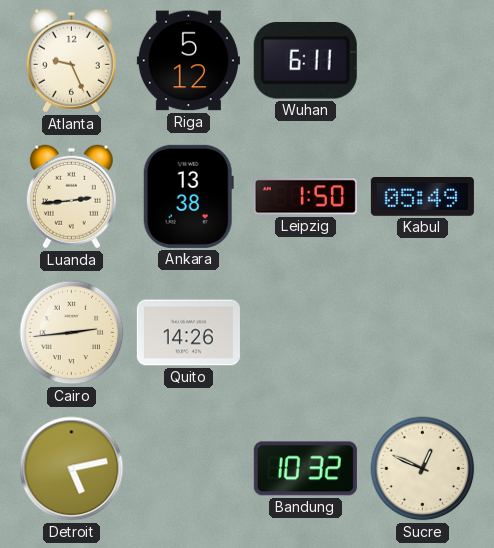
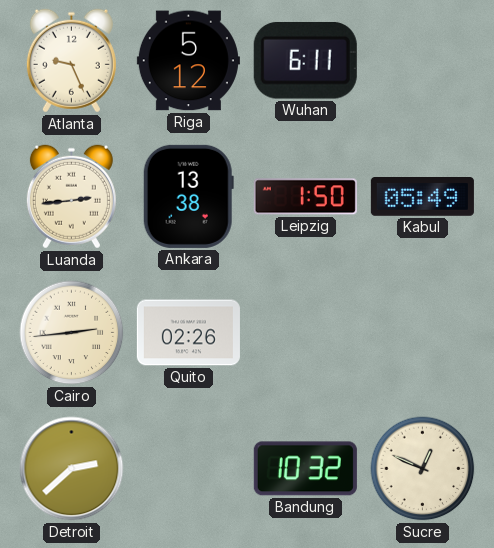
Quito: 14:26 -> 02:26 (188, 333)
Detroit: 5:13 -> 2:38 (72, 469)
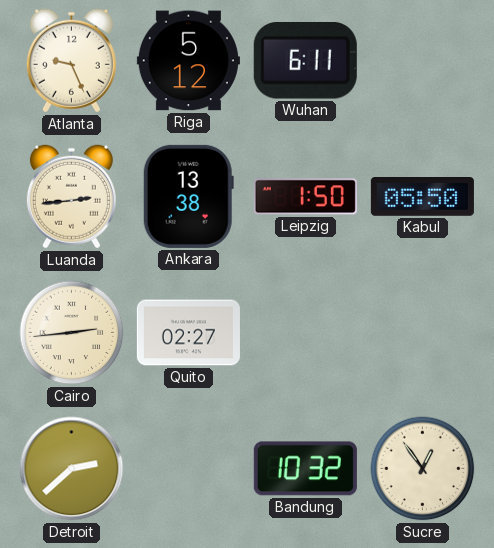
Kabul: 05:49 -> 05:50 (422, 197)
Quito: 02:26 -> 02:27 (188, 333)
Sucre: 12:49 -> 12:54 (423, 469)
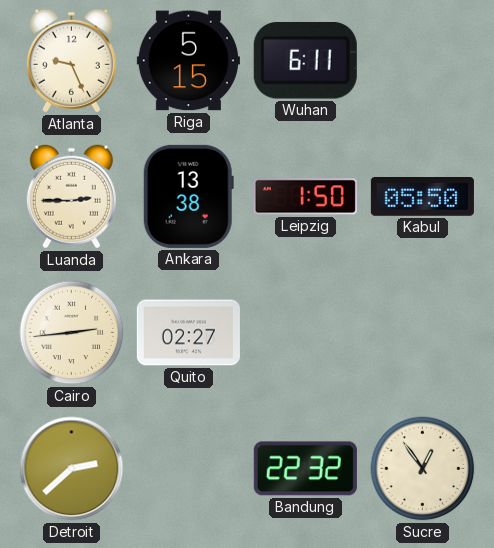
Riga: 5:12 -> 5:15 (188, 61)
Luanda: 2:44 -> 2:45 (71, 197)
Bandung: 10:32 -> 22:32 (305, 469)
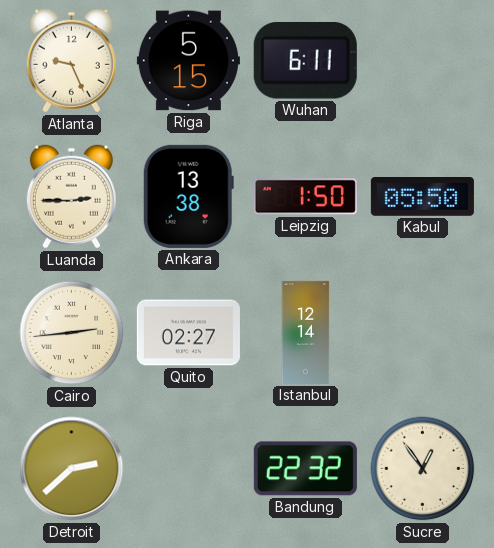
Istanbul: none -> 12:14 (306, 332)
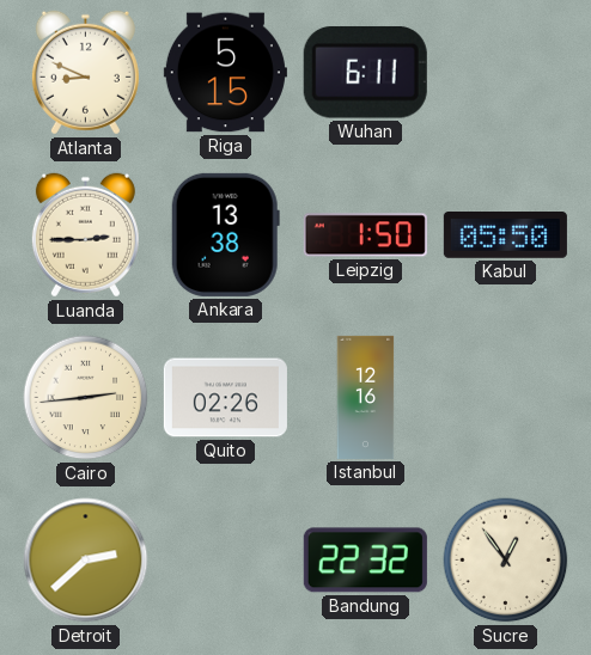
Atlanta: 9:26 -> 8:49 (85, 73)
Quito: 02:27 -> 02:26 (225, 398)
Istanbul: 12:14 -> 12:16 (366, 397)
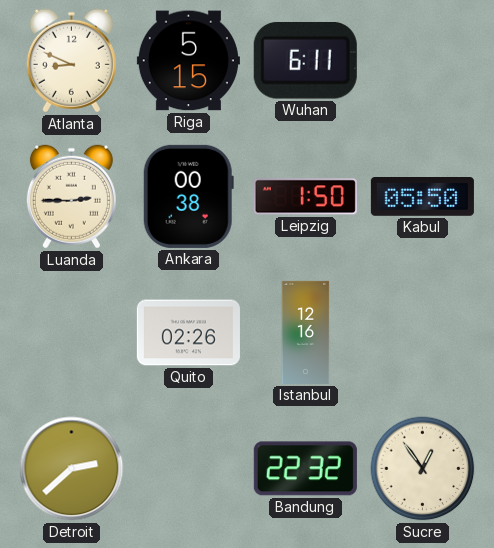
Ankara: 13:38 -> 00:38 (188, 196)
Cairo: 2:44 -> none (86, 398)
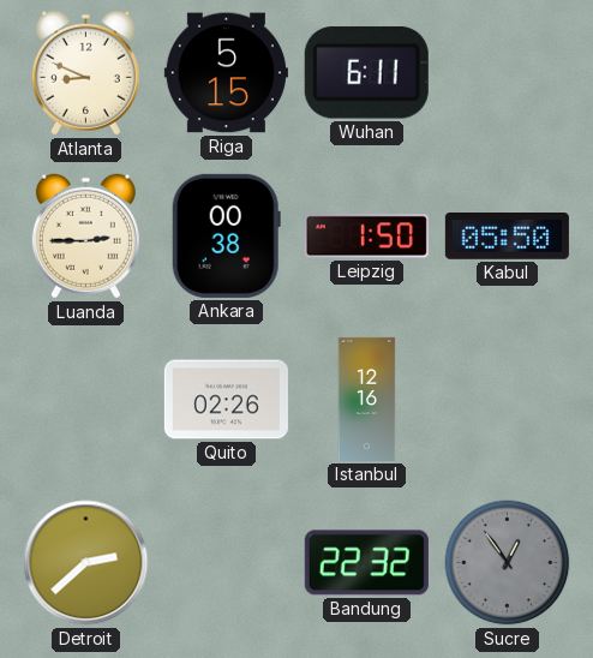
Sucre dial: cream -> grey (508, 563)
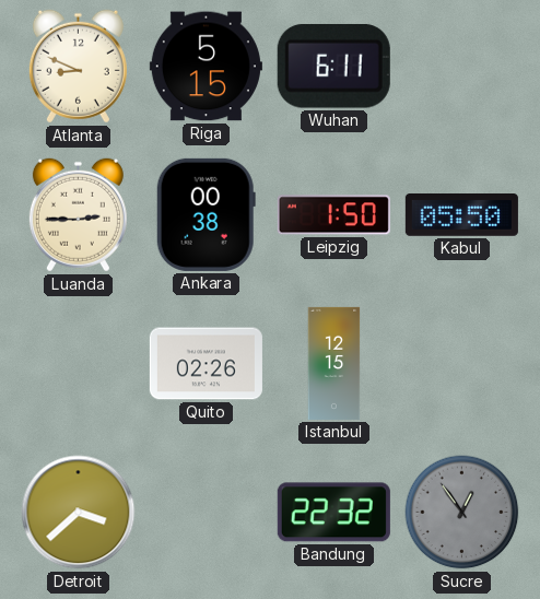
Istanbul: 12:16 -> 12:15 (334, 363)
Detroit: 2:38 -> 3:38 (79, 513)
